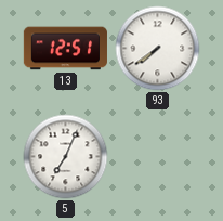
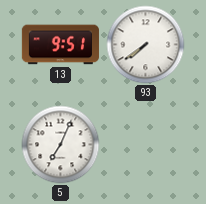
13: 12:51 -> 9:51 (60, 45)
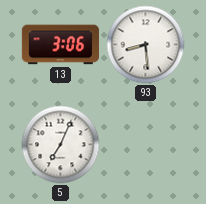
13: 9:51 -> 3:06 (60, 45)
93: 7:39 -> 8:29 (146, 45)
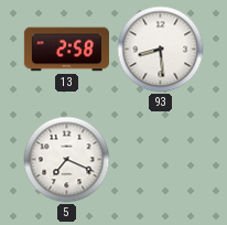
13: 3:06 -> 2:58 (66, 50)
5: 7:04 -> 7:19 (67, 160)
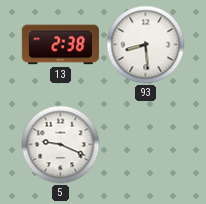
13: 2:58 -> 2:38 (60, 45)
5: 7:19 -> 9:19 (61, 145)
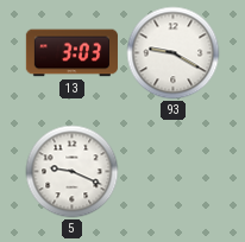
13: 2:38 -> 3:03 (71, 53)
93: 8:29 -> 9:20 (174, 53)
